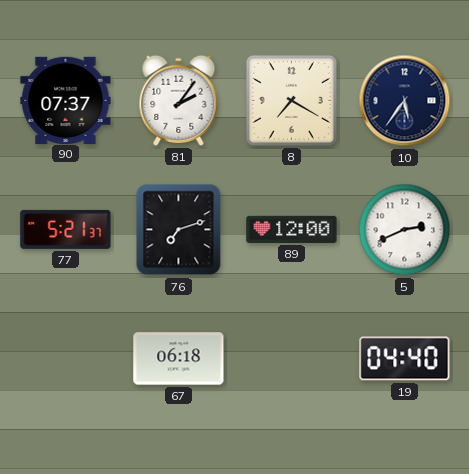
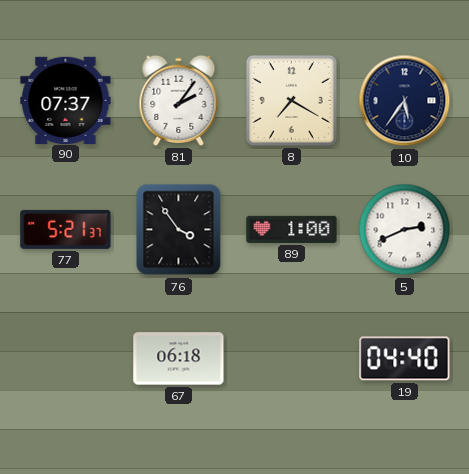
76: 7:12 -> 3:54 (179, 230)
89: 12:00 -> 1:00 (292, 229)
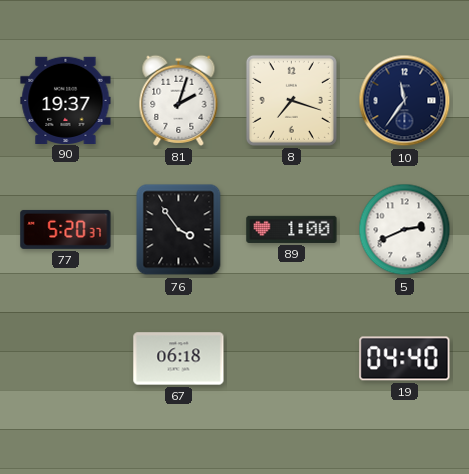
90: 07:37 -> 19:37 (66, 100)
81: 2:06 -> 2:03 (179, 100)
8: 7:20 -> 7:18 (291, 100)
10: 5:36 -> 11:36 (405, 101)
77: 5:21 -> 5:20 (66, 229)
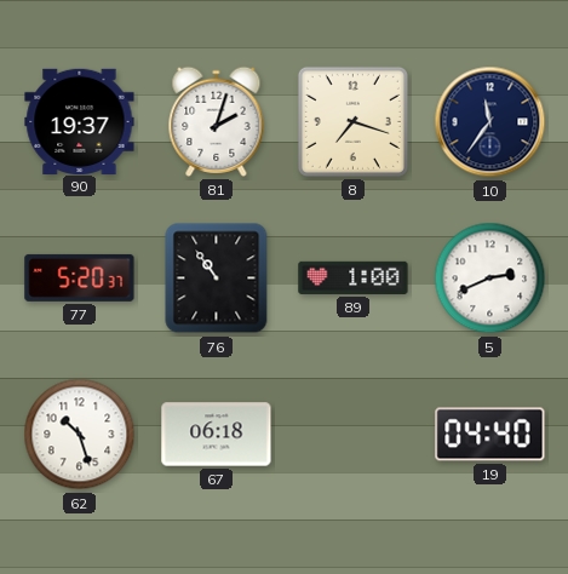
76: 3:54 -> 10:54 (217, 279)
62: none -> 10:27 (80, 435)
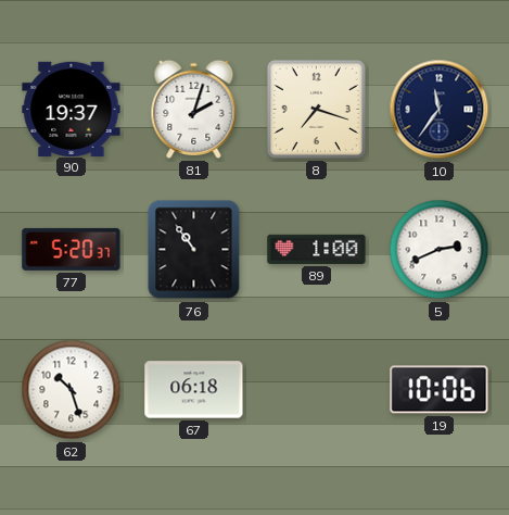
19: 04:40 -> 10:06 (440, 390)
